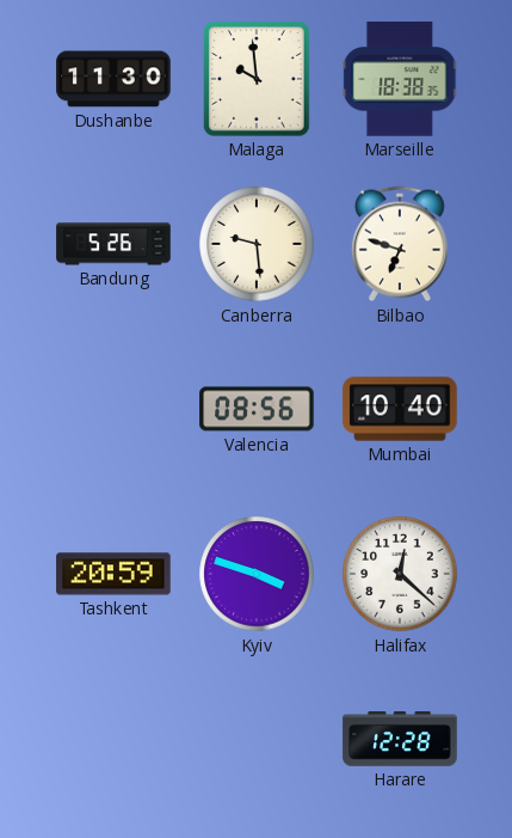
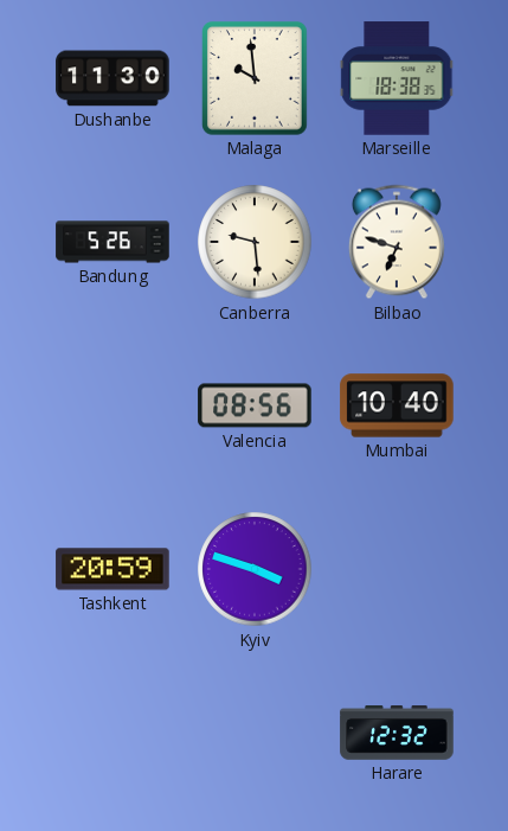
Halifax: 12:22 -> none (400, 574)
Harare: 12:28 -> 12:32 (397, 733)
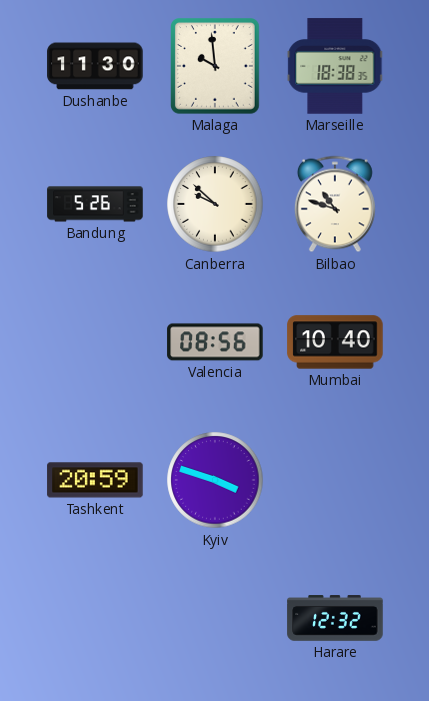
Canberra: 9:29 -> 9:52 (215, 204)
Bilbao: 6:48 -> 10:48 (335, 204)
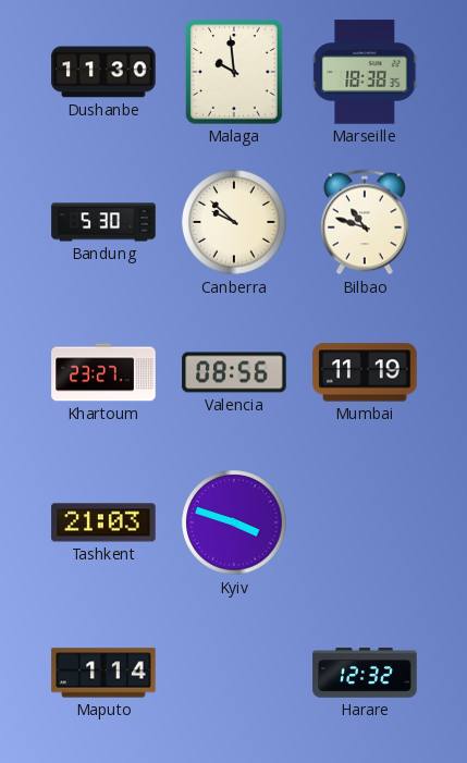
Bandung: 5:26 -> 5:30 (103, 222)
Khartoum: none -> 23:27 (103, 372)
Mumbai: 10:40 -> 11:19 (365, 372)
Tashkent: 20:59 -> 21:03 (103, 522)
Maputo: none -> 1:14 (103, 673)
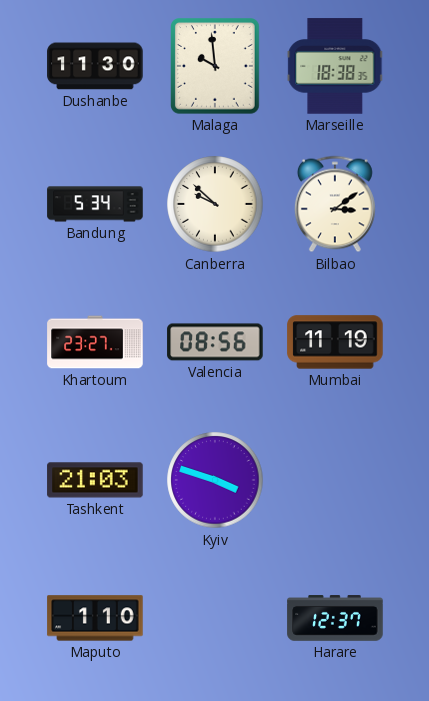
Bandung: 5:30 -> 5:34 (95, 204)
Bilbao: 10:48 -> 3:09 (335, 204)
Maputo: 1:14 -> 1:10 (95, 618)
Harare: 12:32 -> 12:37 (335, 618)
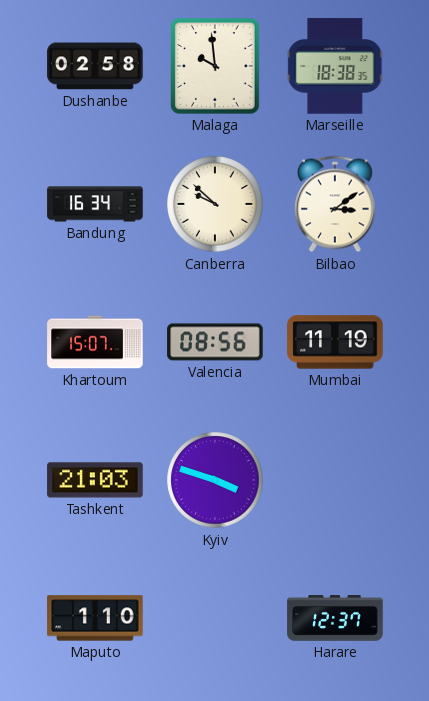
Dushanbe: 11:30 -> 02:58 (95, 66)
Bandung: 5:34 -> 16:34 (95, 204)
Khartoum: 23:27 -> 15:07 (95, 342)
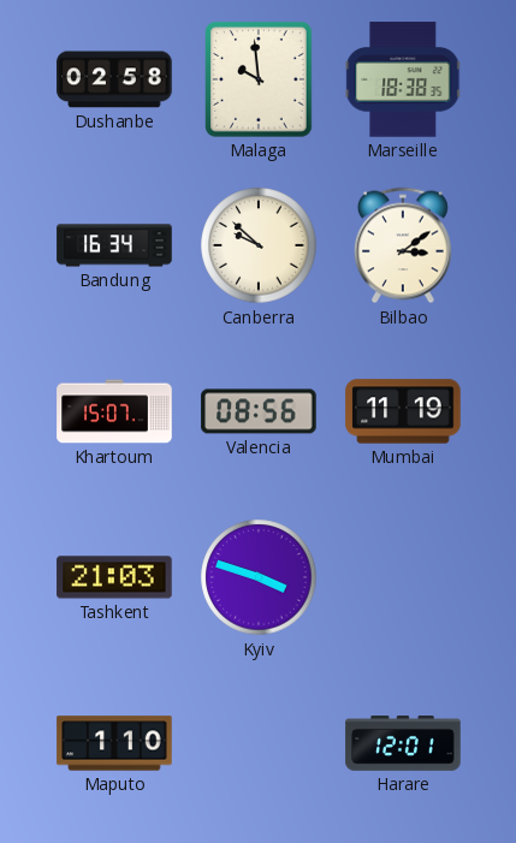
Harare: 12:37 -> 12:01 (403, 743)
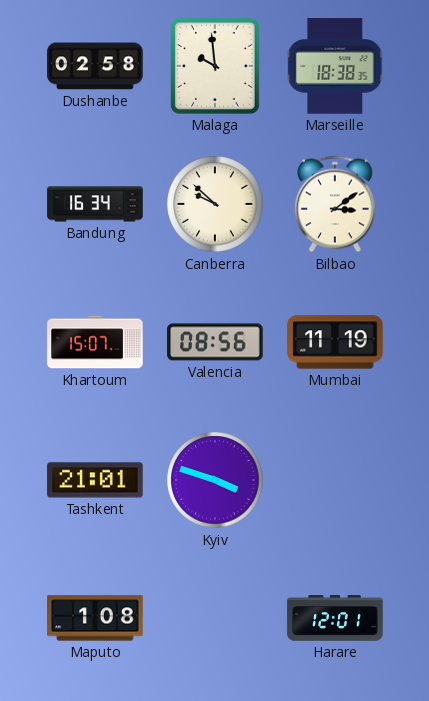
Tashkent: 21:03 -> 21:01 (95, 480)
Maputo: 1:10 -> 1:08 (95, 618)
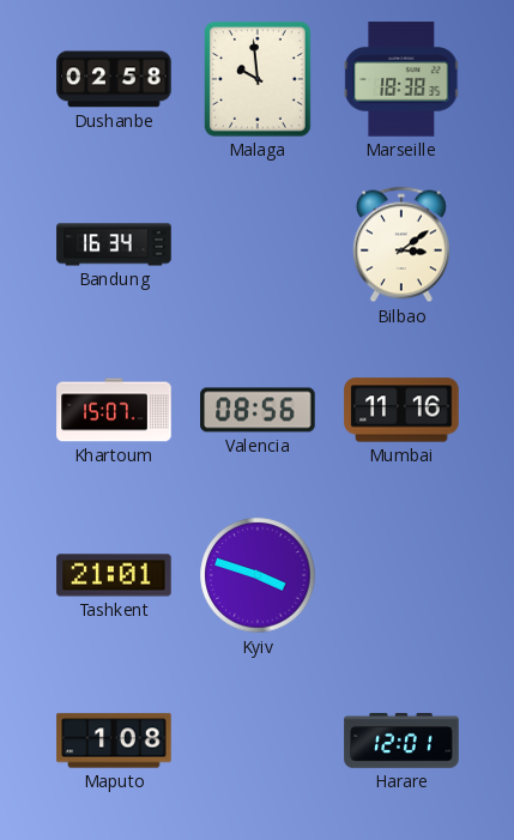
Canberra: 9:52 -> none (215, 204)
Mumbai: 11:19 -> 11:16 (401, 410)
